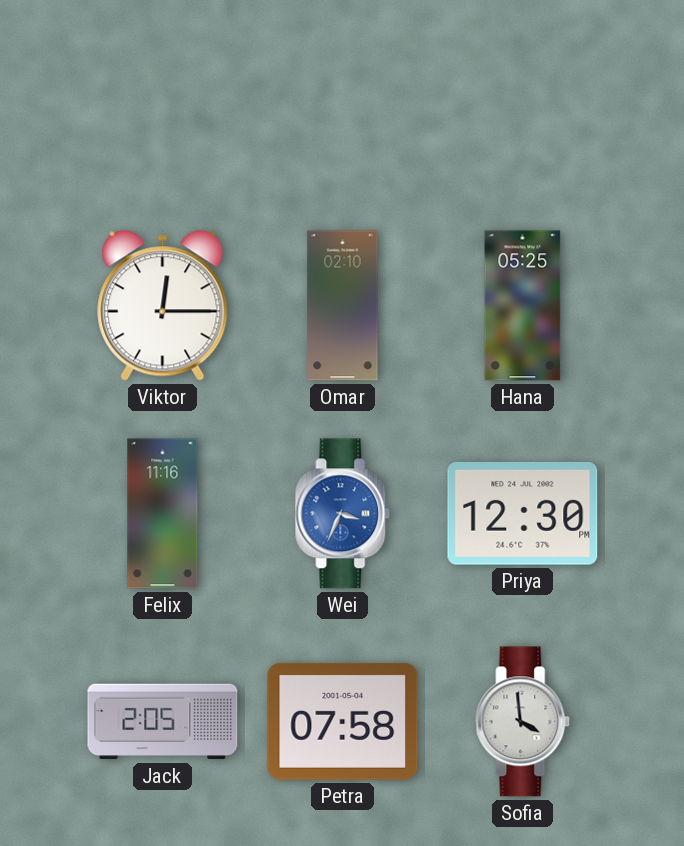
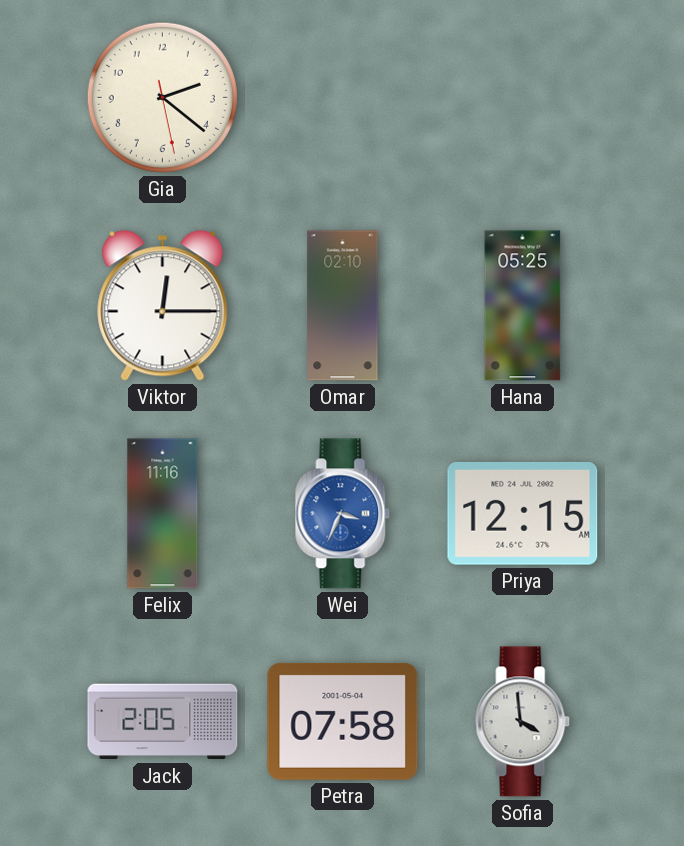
Gia: none -> 2:21 (162, 97)
Priya: 12:30 -> 12:15 (523, 514)
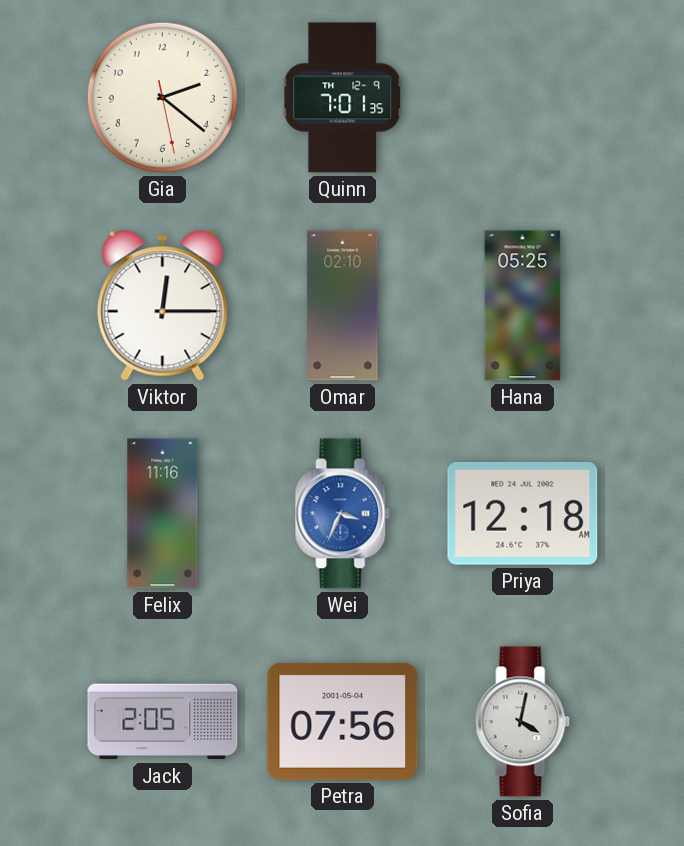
Quinn: none -> 7:01 (343, 98)
Priya: 12:15 -> 12:18 (523, 514)
Petra: 07:58 -> 07:56 (343, 721)
Sofia: 3:59 -> 4:02 (523, 722)
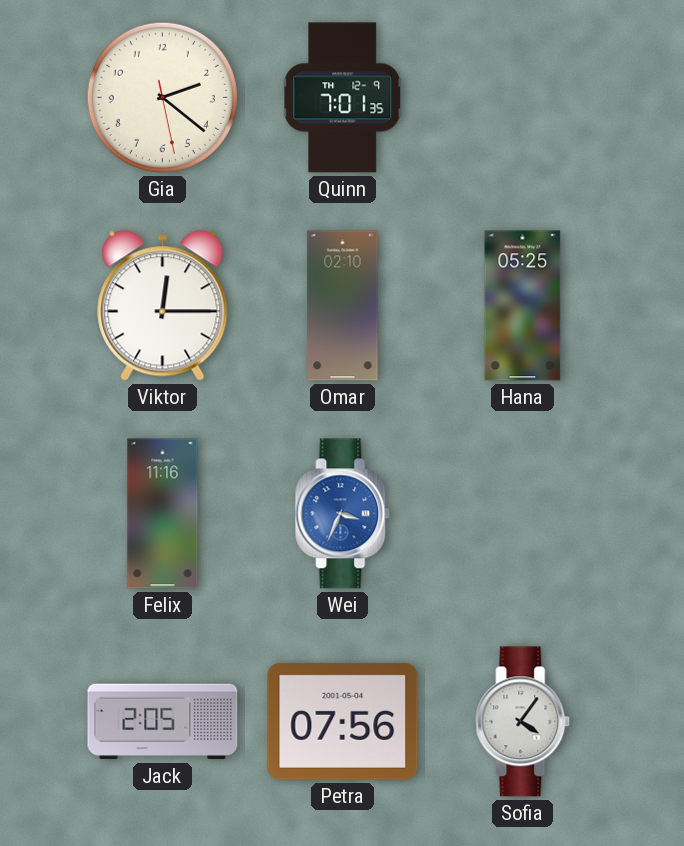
Priya: 12:18 -> none (523, 514)
Sofia: 4:02 -> 4:06 (523, 722)
